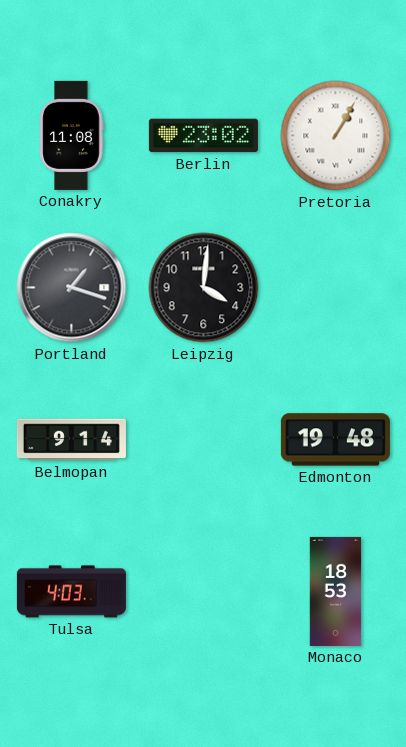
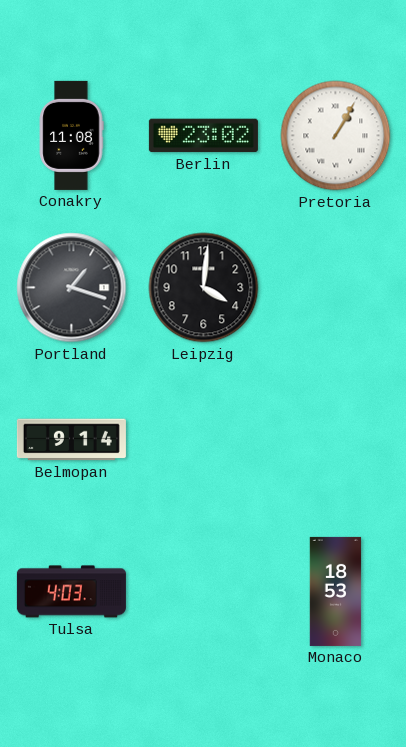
Edmonton: 19:48 -> none (335, 440)
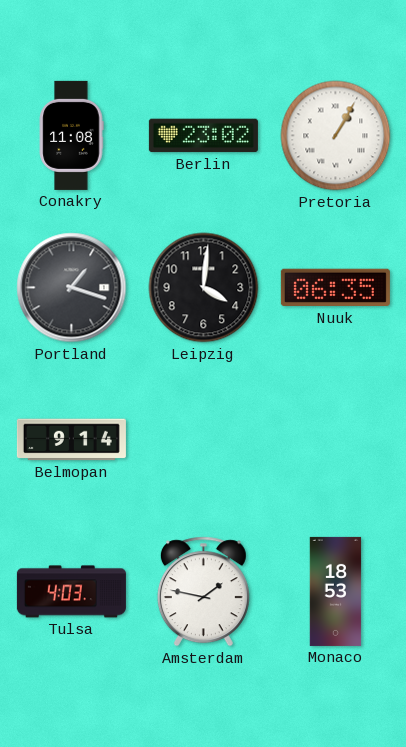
Nuuk: none -> 06:35 (335, 288)
Amsterdam: none -> 1:47 (203, 592)
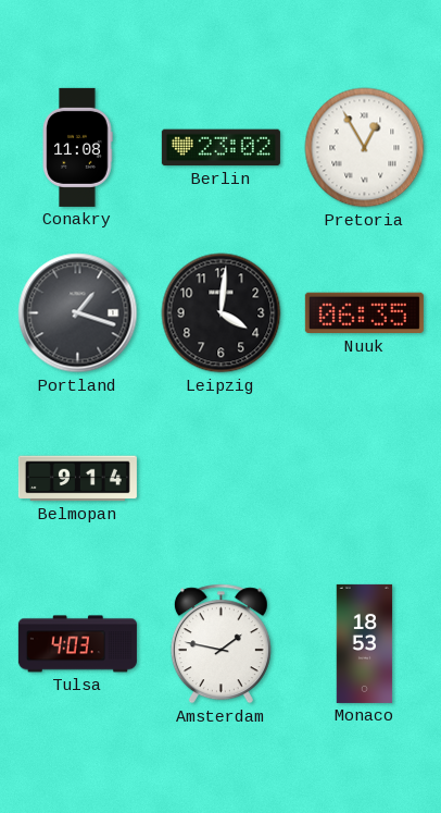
Pretoria: 1:05 -> 12:55 (365, 148)
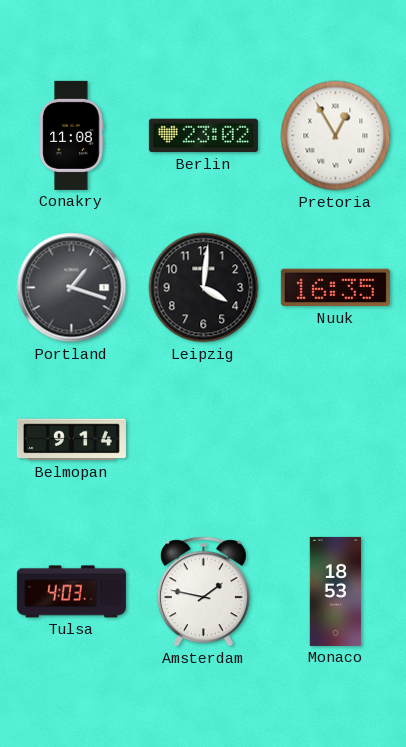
Nuuk: 06:35 -> 16:35 (335, 288)
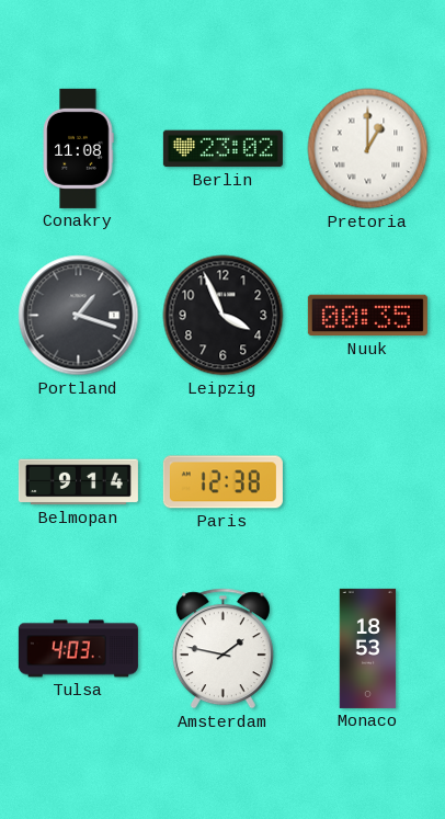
Pretoria: 12:55 -> 1:00 (368, 149)
Leipzig: 4:01 -> 3:56 (224, 316)
Nuuk: 16:35 -> 00:35 (367, 316)
Paris: none -> 12:38 (222, 482)
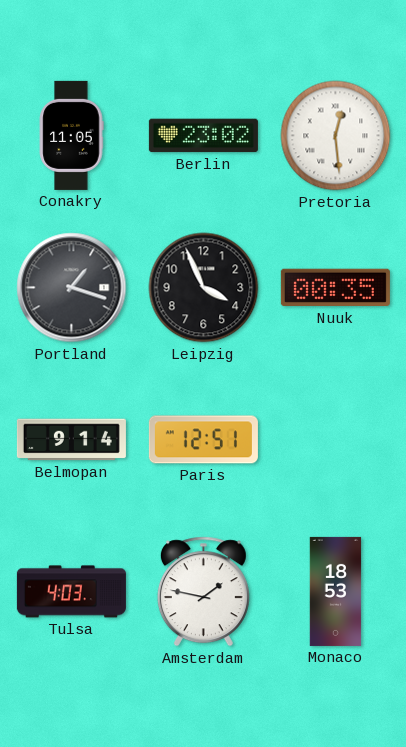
Conakry: 11:08 -> 11:05 (71, 135)
Pretoria: 1:00 -> 12:29 (336, 136)
Paris: 12:38 -> 12:51 (203, 440)
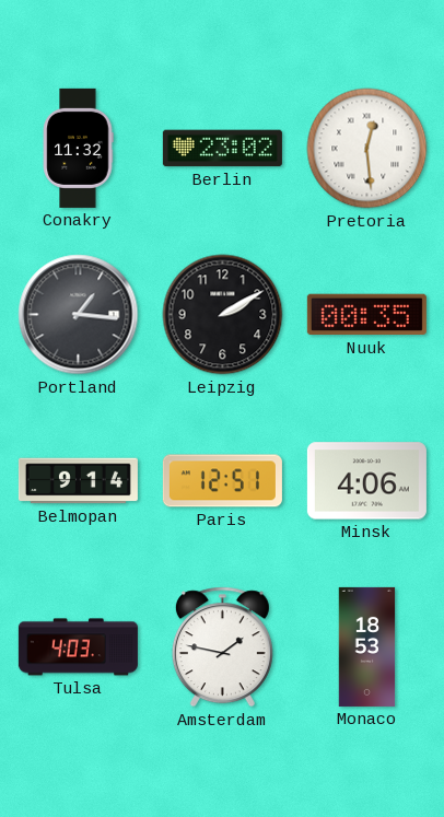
Conakry: 11:05 -> 11:32 (78, 148)
Portland: 1:18 -> 1:16 (79, 315)
Leipzig: 3:56 -> 2:10 (223, 315)
Minsk: none -> 4:06 (366, 481)
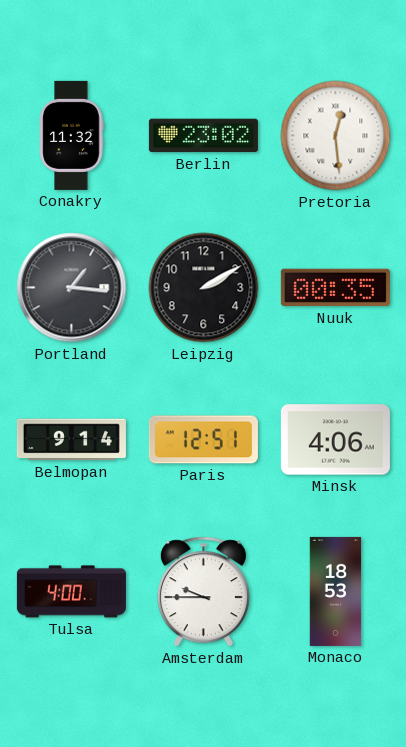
Tulsa: 4:03 -> 4:00 (71, 592)
Amsterdam: 1:47 -> 9:45 (203, 592)
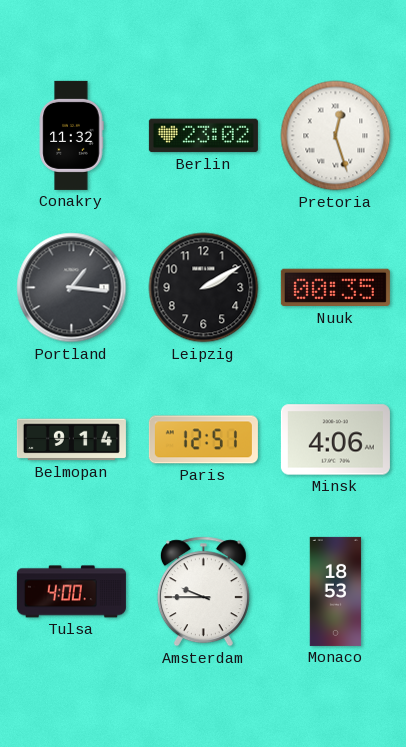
Pretoria: 12:29 -> 12:27 (336, 136)
